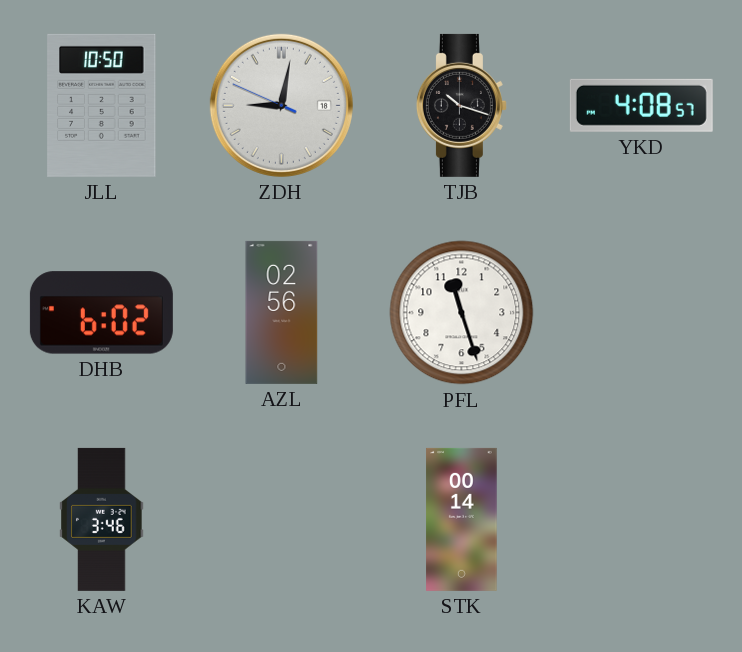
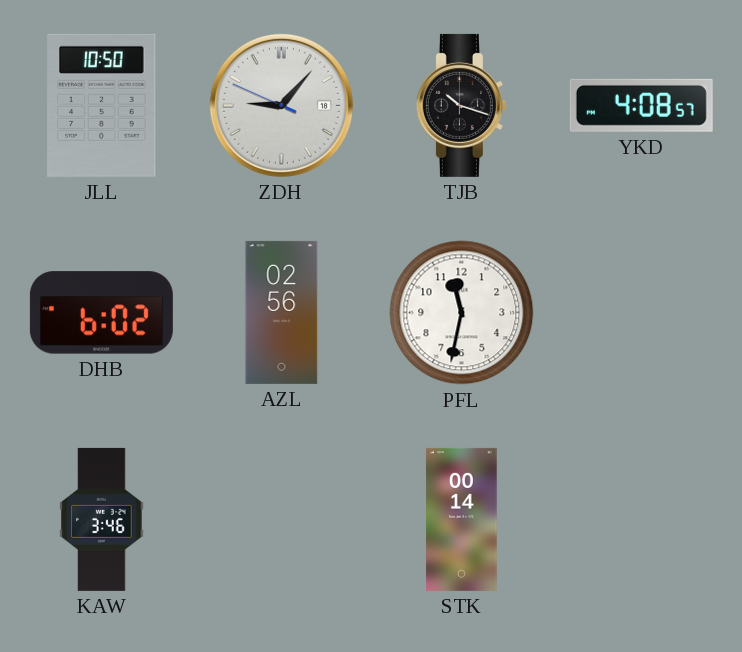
ZDH: 9:01 -> 9:06 (281, 105)
PFL: 11:27 -> 11:32 (462, 313)
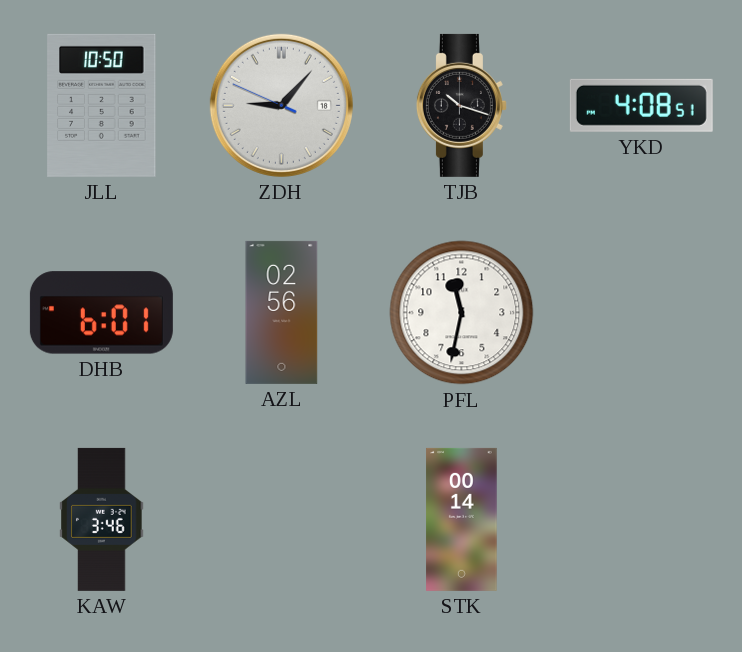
YKD: 4:08:57 -> 4:08:51 (641, 105)
DHB: 6:02 -> 6:01 (101, 313)
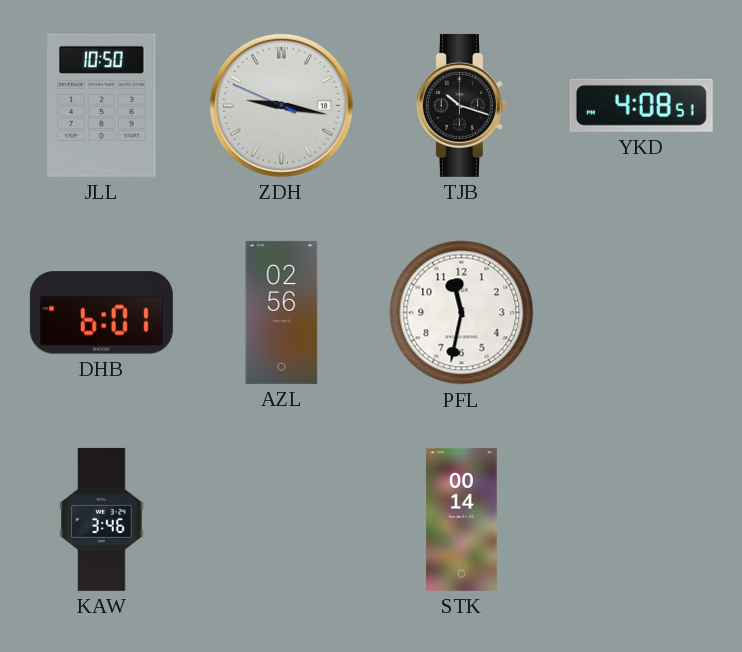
ZDH: 9:06 -> 9:16 (281, 105)
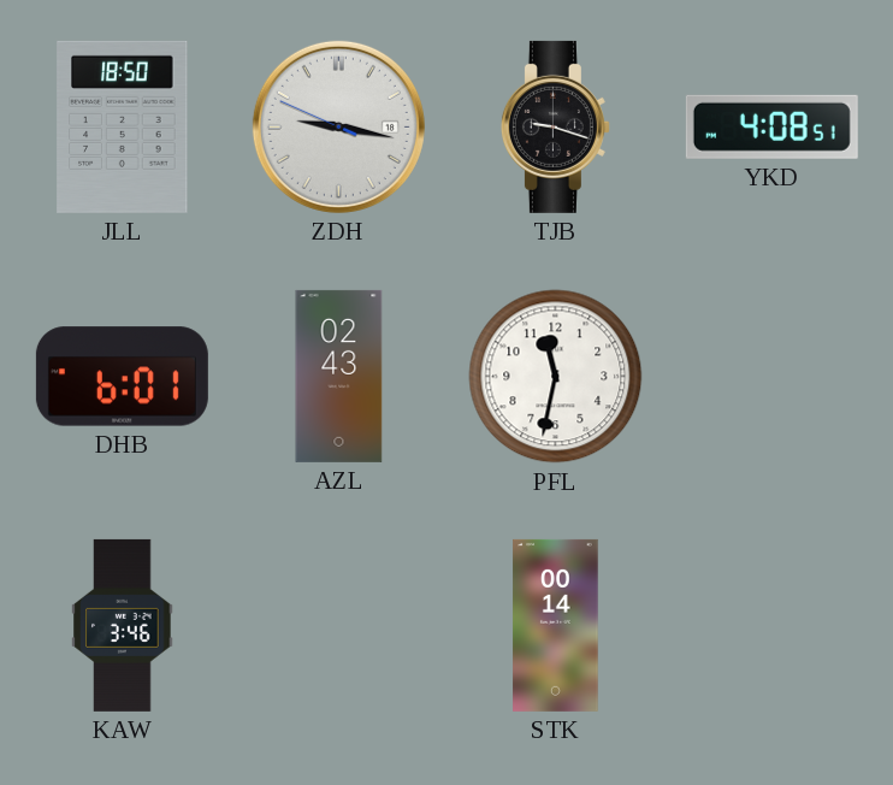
JLL: 10:50 -> 18:50 (123, 126)
TJB: 10:18 -> 9:18 (555, 126)
AZL: 02:56 -> 02:43 (339, 376)
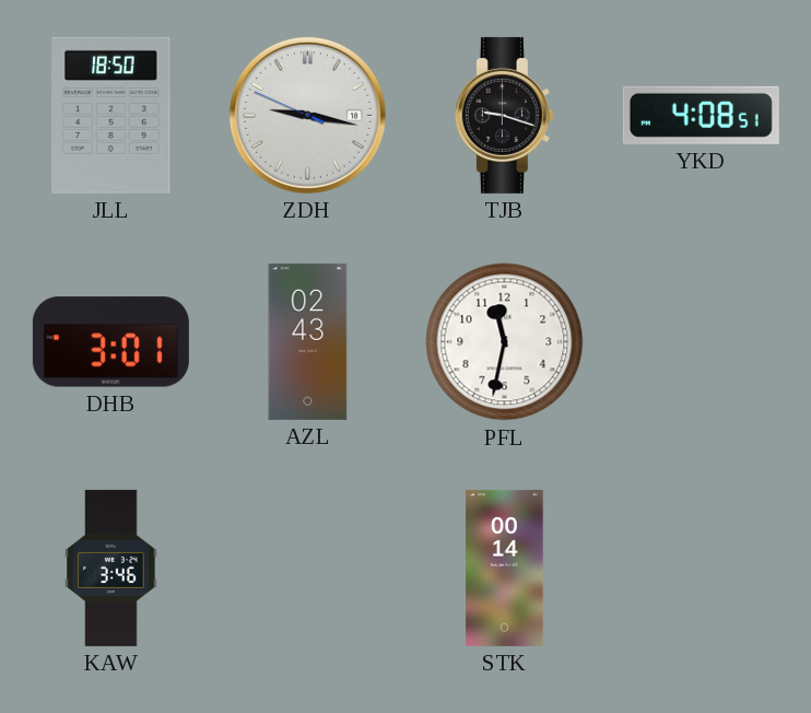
DHB: 6:01 -> 3:01 (110, 342)
